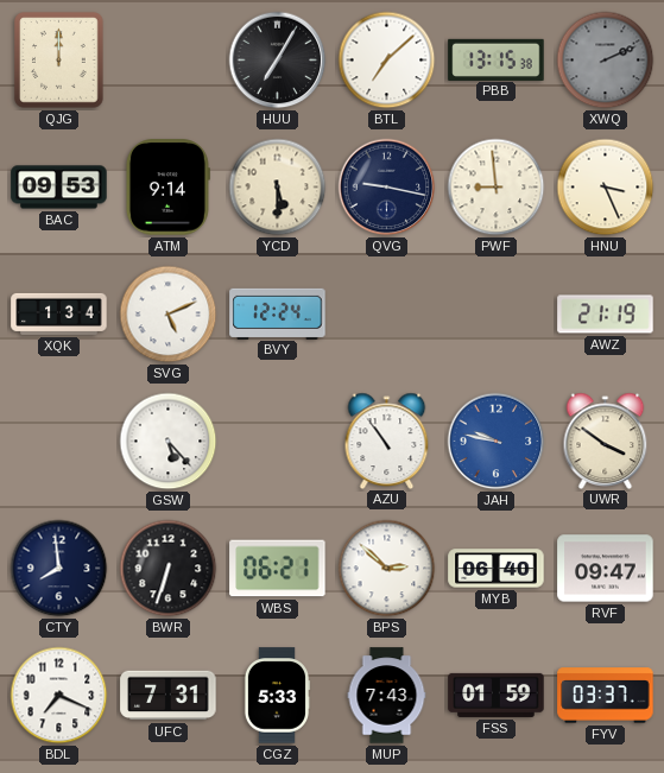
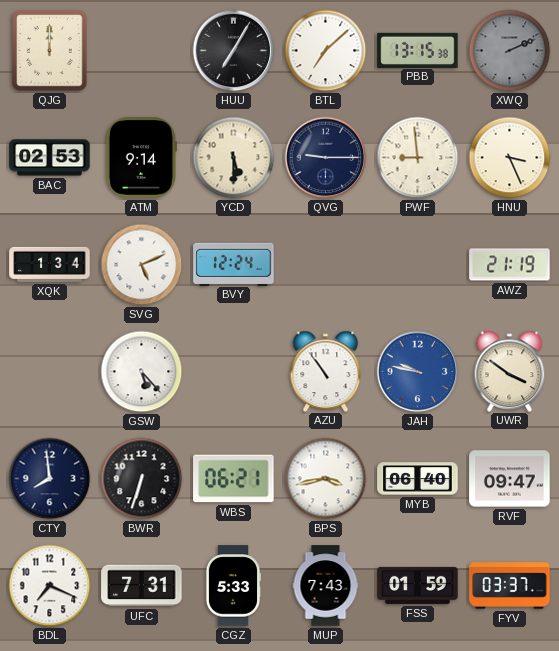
BAC: 09:53 -> 02:53 (50, 158)
QVG: 9:17 -> 9:15 (326, 158)
BPS: 2:52 -> 3:43 (326, 479)
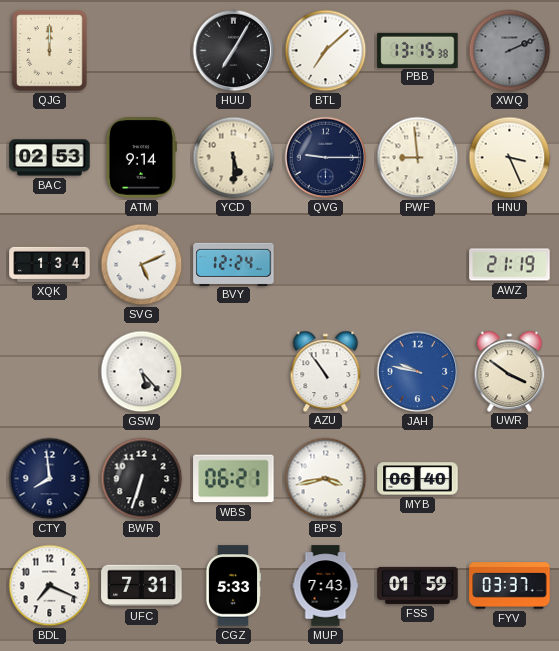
RVF: 09:47 -> none (510, 479)
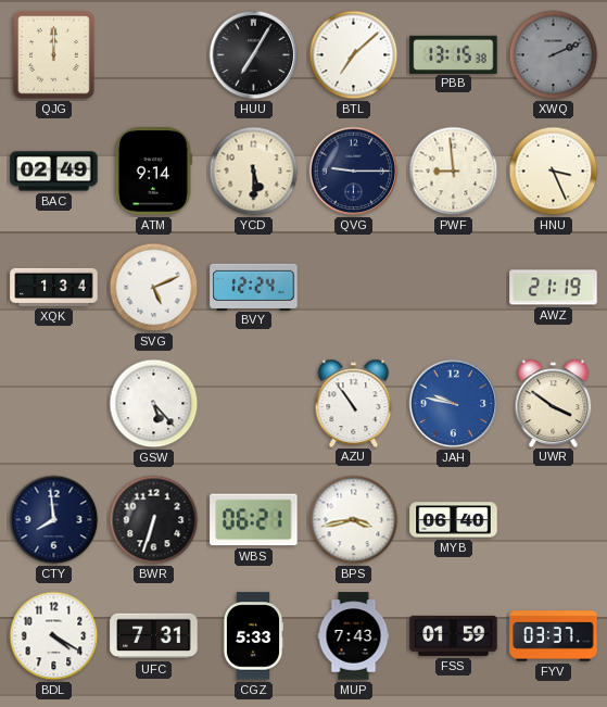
BAC: 02:53 -> 02:49 (54, 172)
BDL: 7:19 -> 4:20 (54, 636)
